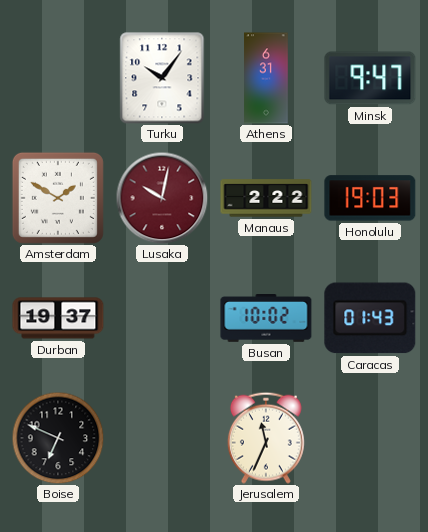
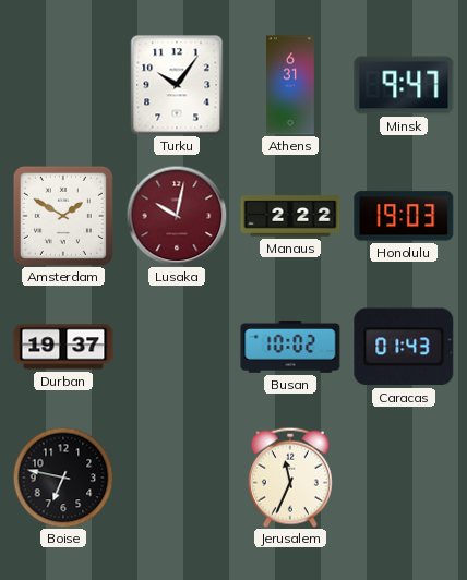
Boise: 6:49 -> 6:47 (63, 478)
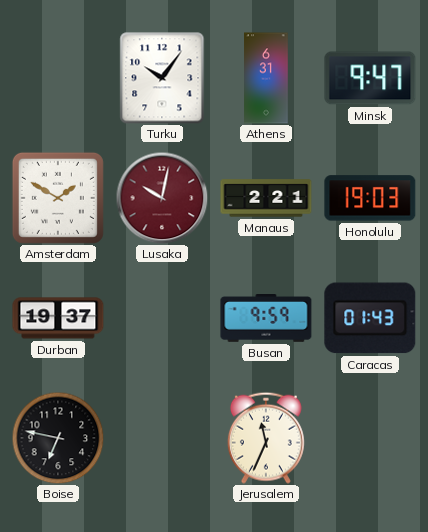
Manaus: 2:22 -> 2:21 (266, 198)
Busan: 10:02 -> 9:59 (266, 319)
